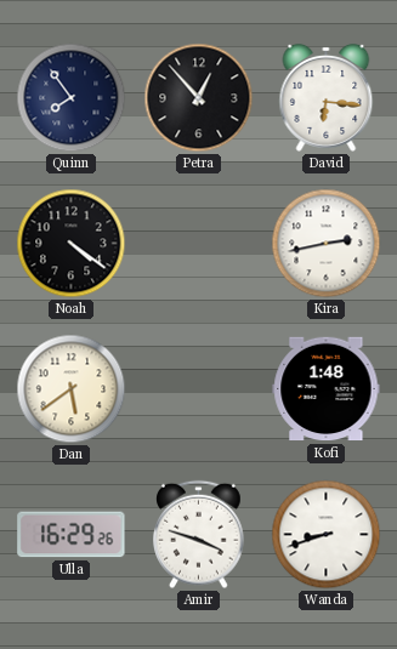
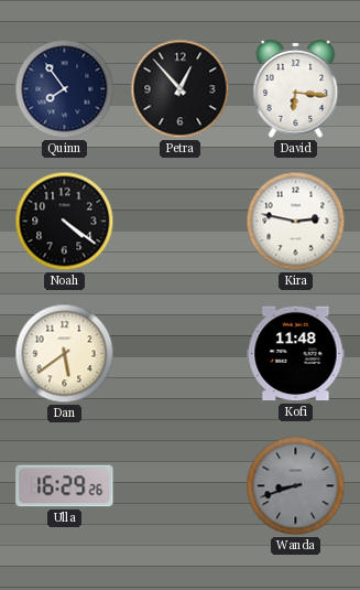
Kira: 2:43 -> 2:47 (296, 222)
Kofi: 1:48 -> 11:48 (296, 354)
Amir: 3:48 -> none (199, 535)
Wanda dial: white -> grey (296, 486)
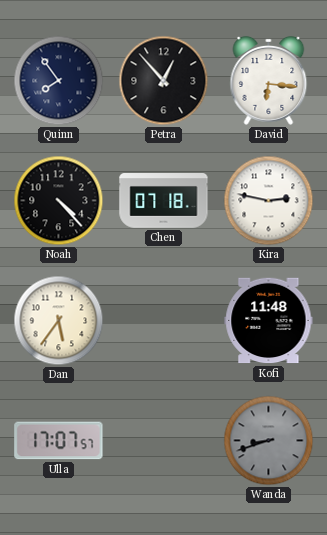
Noah: 4:21 -> 4:23 (59, 201)
Chen: none -> 07:18 (164, 201)
Dan: 5:39 -> 5:36 (59, 321)
Ulla: 16:29 -> 17:07 (59, 441)
